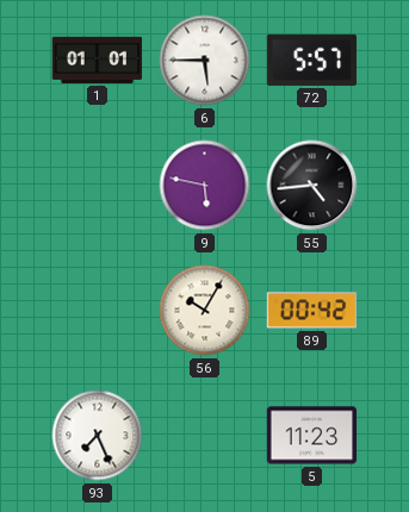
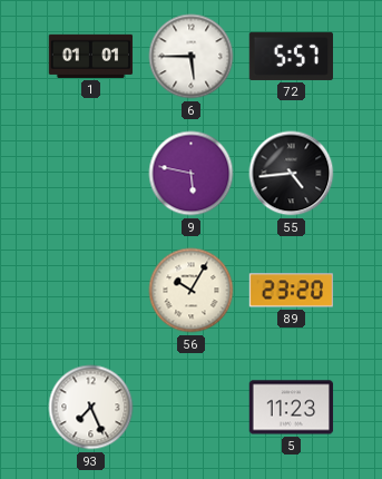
89: 00:42 -> 23:20 (291, 291)
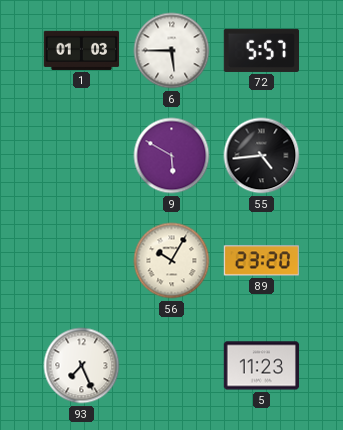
1: 01:01 -> 01:03 (82, 50)
9: 5:47 -> 5:50 (172, 156)
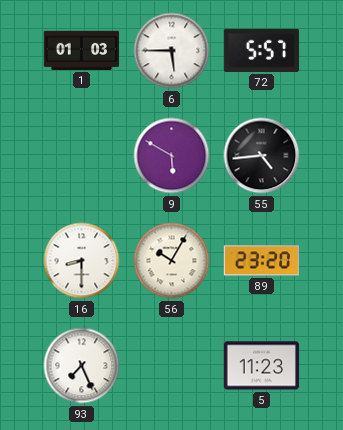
16: none -> 8:30 (82, 261)
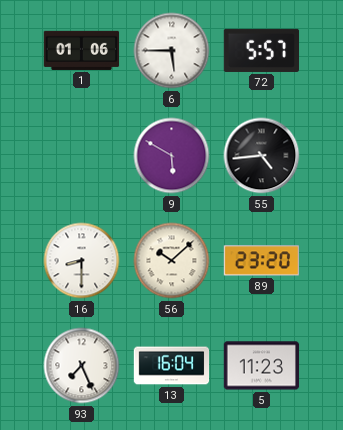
1: 01:03 -> 01:06 (82, 50)
56: 10:05 -> 10:08 (172, 261)
13: none -> 16:04 (172, 366)
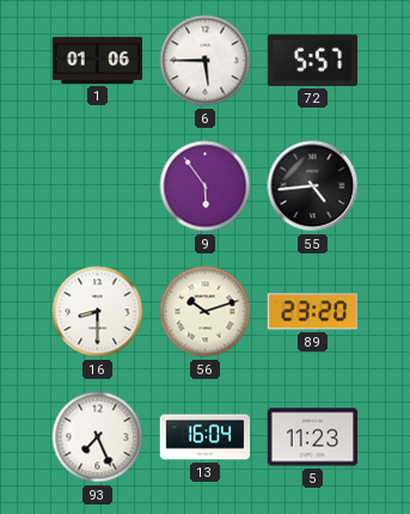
9: 5:50 -> 5:54 (206, 186)
56: 10:08 -> 10:12 (206, 312)
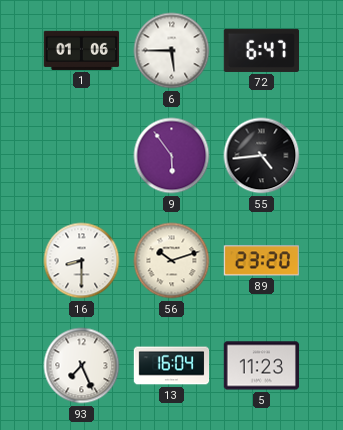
72: 5:57 -> 6:47 (261, 50)
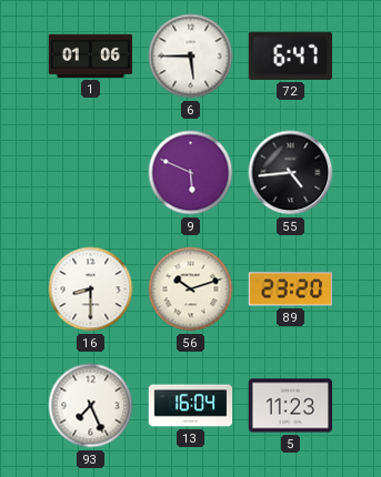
9: 5:54 -> 5:49 (191, 173)
